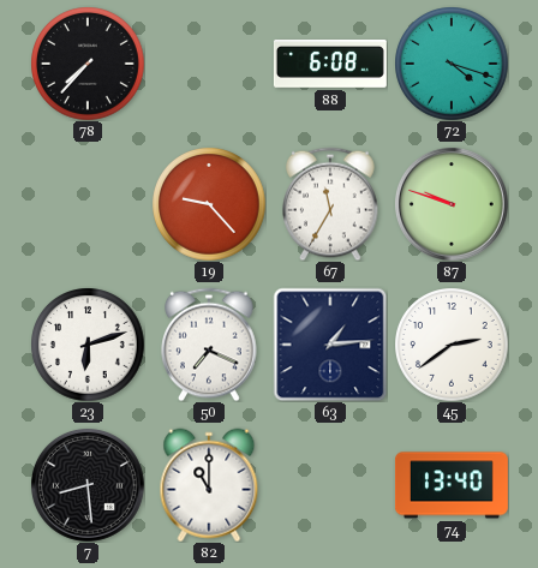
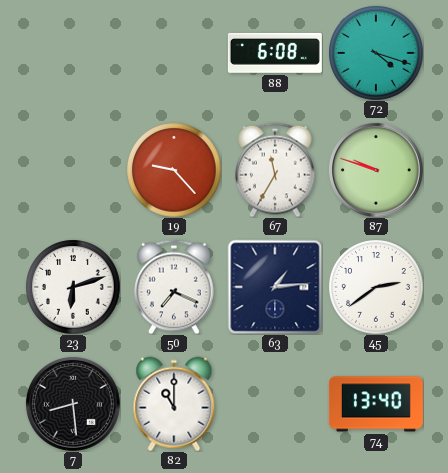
78: 7:37 -> none (88, 64)
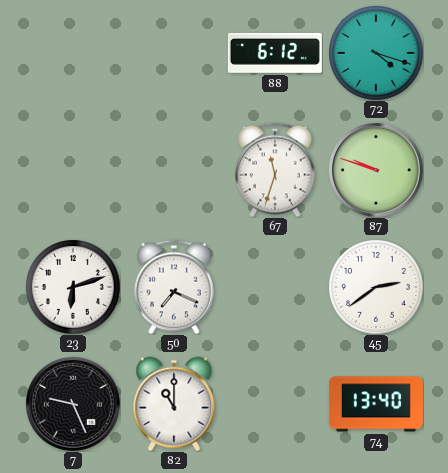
88: 6:08 -> 6:12 (275, 53)
19: 9:23 -> none (174, 170)
67: 11:35 -> 11:33 (275, 170)
63: 1:14 -> none (275, 287)
7: 8:29 -> 9:26 (73, 404)
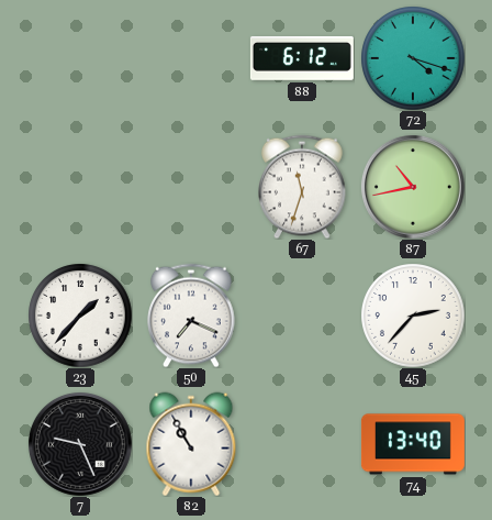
87: 9:48 -> 10:43 (413, 187)
23: 6:12 -> 1:37 (80, 316)
45: 2:39 -> 2:37 (413, 316)
82: 11:00 -> 10:55 (191, 444)
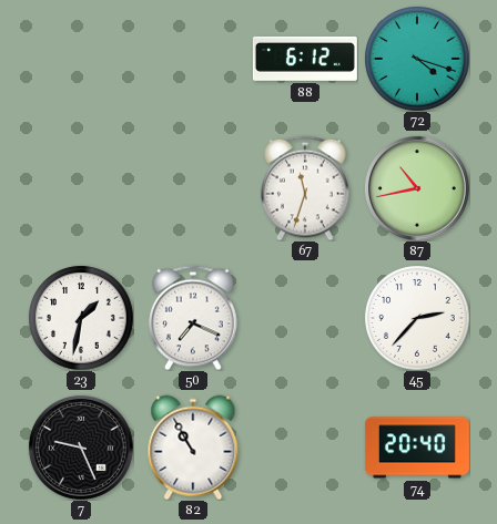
23: 1:37 -> 1:32 (81, 318)
74: 13:40 -> 20:40 (417, 448)
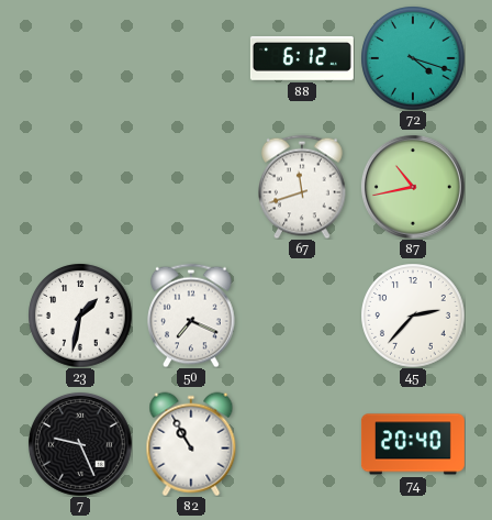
67: 11:33 -> 11:42 (302, 187)
